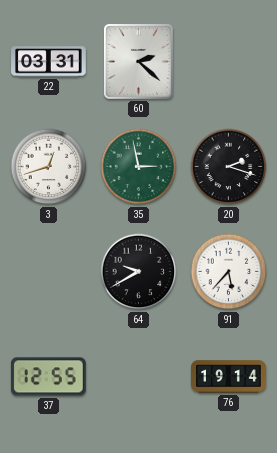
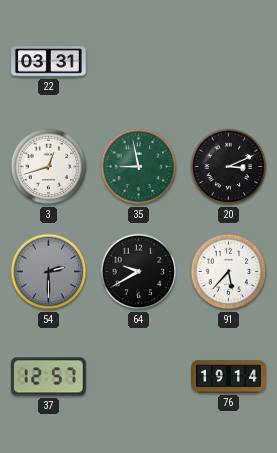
60: 2:22 -> none (138, 62)
35: 2:58 -> 8:58 (139, 167)
20: 2:18 -> 3:11 (229, 167)
54: none -> 2:30 (49, 272)
37: 12:55 -> 12:57 (48, 377)
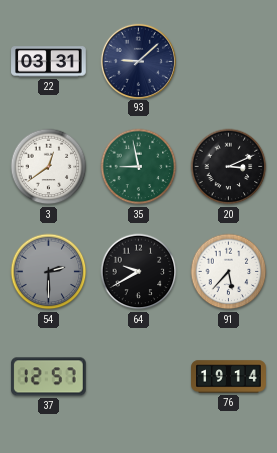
93: none -> 9:08 (138, 61)
3: 12:42 -> 12:39 (49, 167)
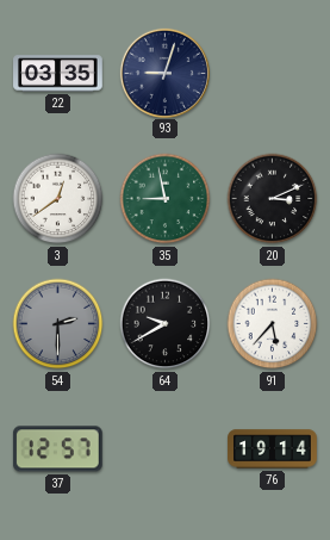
22: 03:31 -> 03:35 (58, 74)
93: 9:08 -> 9:03 (164, 73)
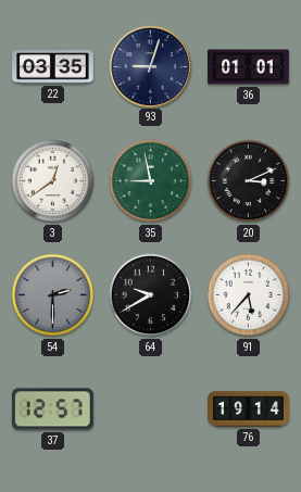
36: none -> 01:01 (249, 67)
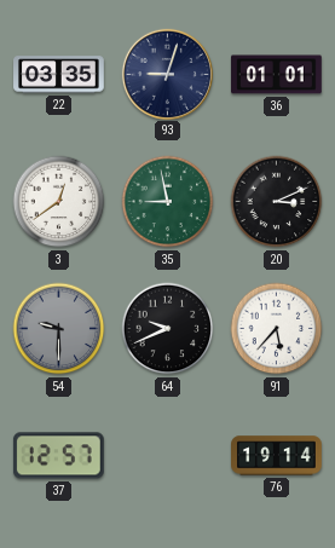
54: 2:30 -> 9:30 (59, 329)
64: 9:40 -> 9:41 (168, 329)
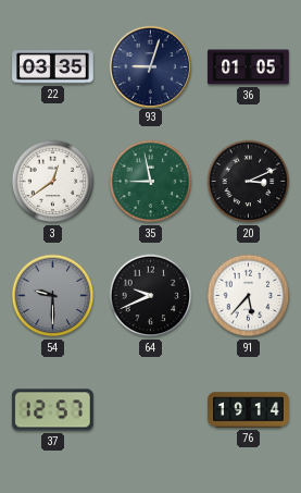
36: 01:01 -> 01:05 (249, 67)
